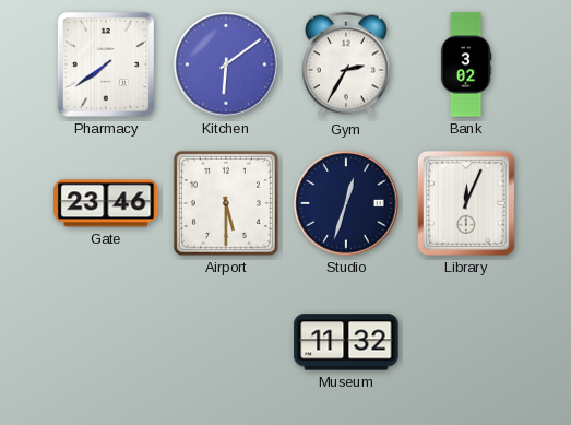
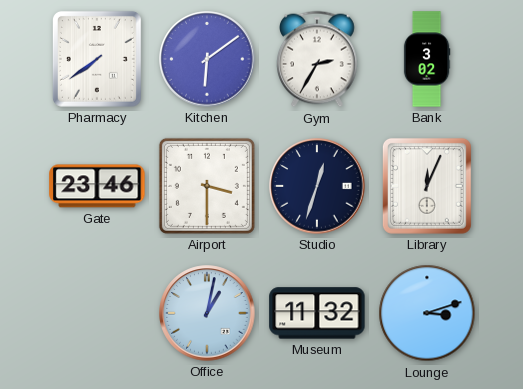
Airport: 5:30 -> 3:30 (207, 186)
Office: none -> 1:02 (207, 313)
Lounge: none -> 3:12 (427, 313)
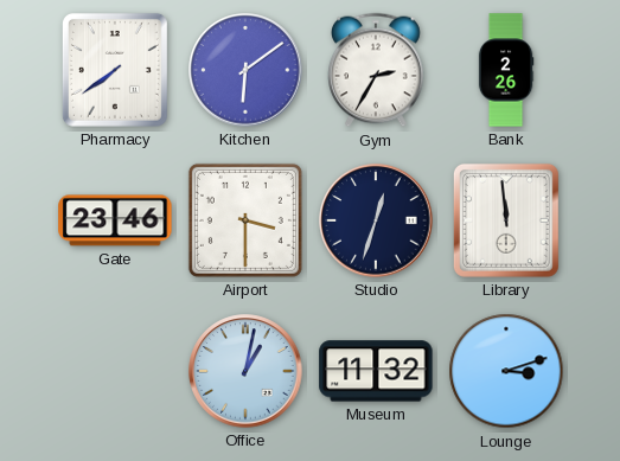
Bank: 3:02 -> 2:26 (506, 70)
Library: 12:04 -> 11:59 (506, 220)
